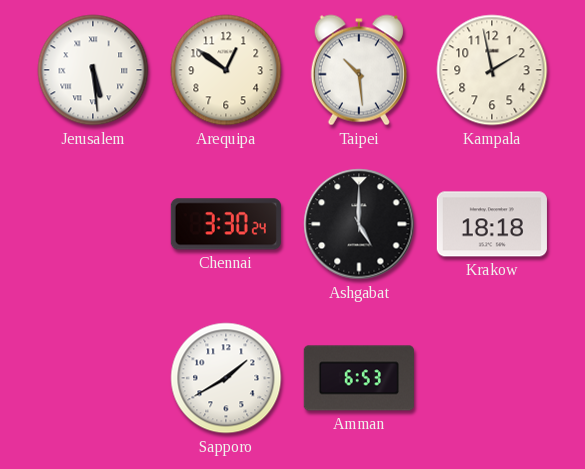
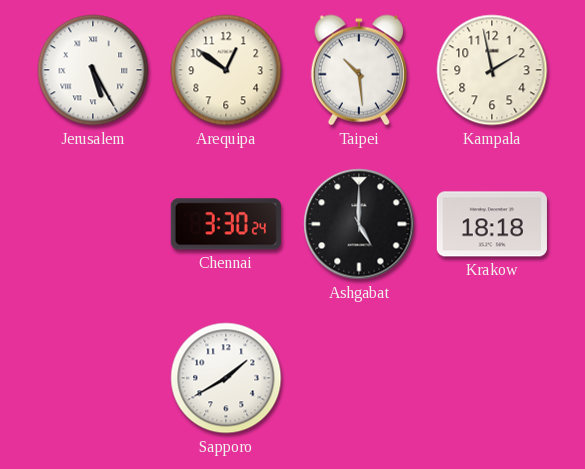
Jerusalem: 5:29 -> 5:25 (93, 70)
Amman: 6:53 -> none (359, 378)
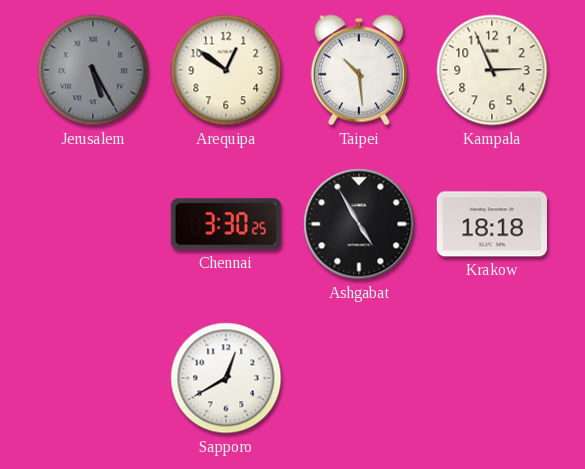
Jerusalem dial: white -> grey (93, 70)
Kampala: 1:58 -> 2:56 (492, 70)
Chennai: 3:30:24 -> 3:30:25 (226, 224)
Ashgabat: 5:00 -> 4:55 (359, 224)
Sapporo: 1:40 -> 12:40 (226, 378)
